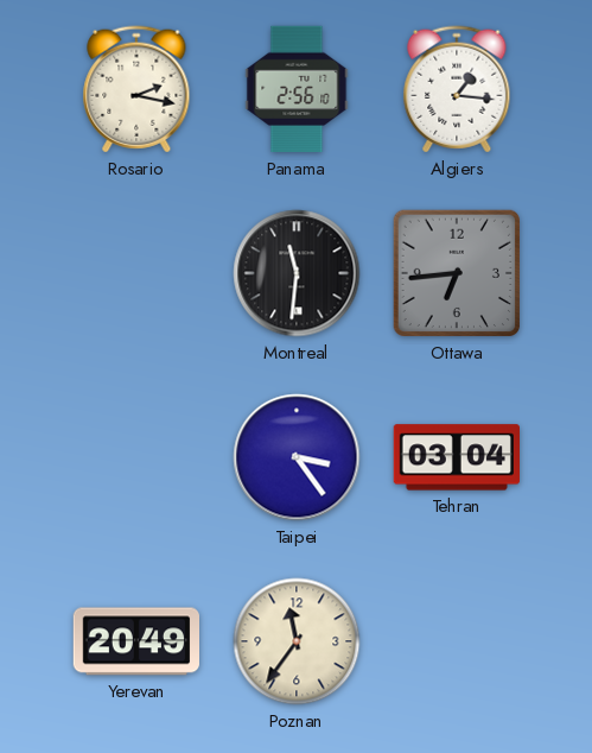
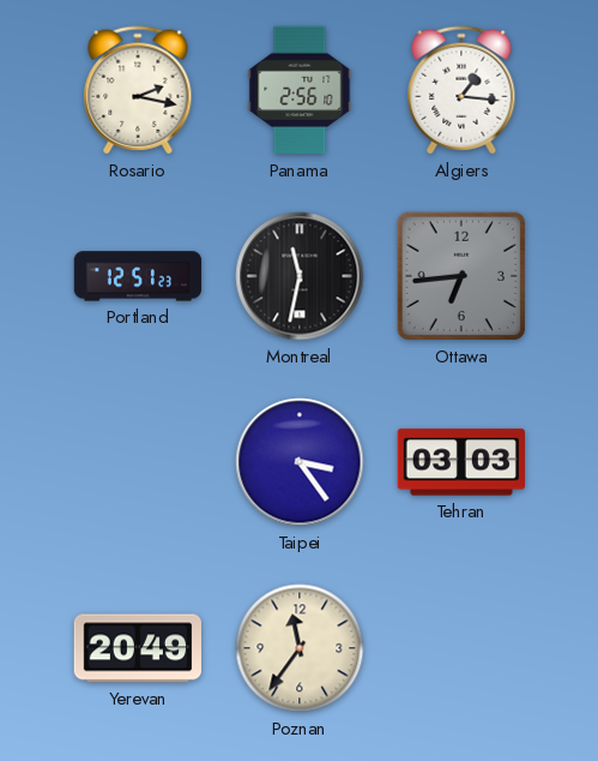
Portland: none -> 12:51 (138, 276)
Montreal: 11:31 -> 11:32 (300, 276)
Tehran: 03:04 -> 03:03 (460, 462)
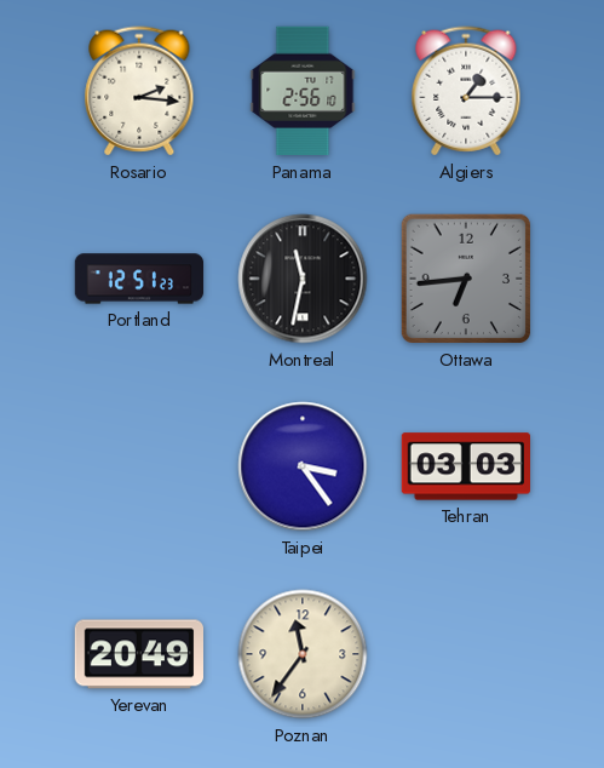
Rosario: 2:17 -> 2:16 (139, 91)
Algiers: 1:16 -> 1:15 (466, 91)
